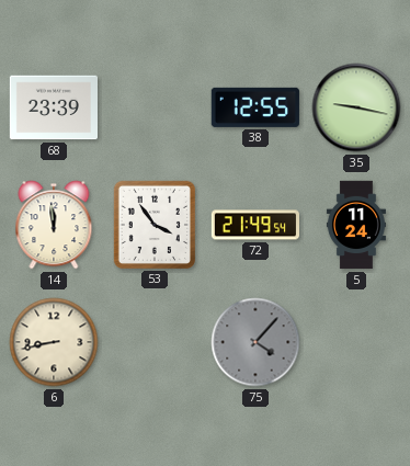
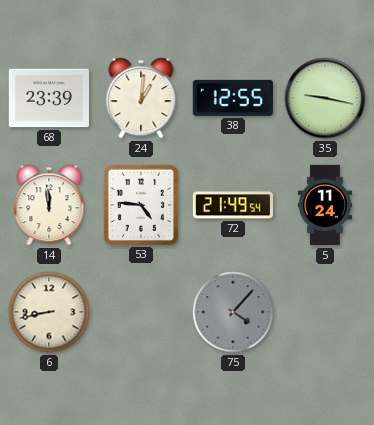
24: none -> 1:01 (141, 98)
53: 3:54 -> 4:46 (141, 204)
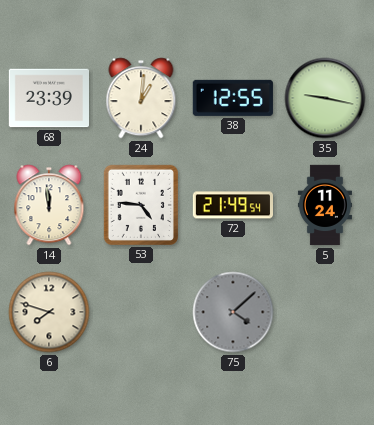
6: 8:43 -> 7:48 (49, 312)
75: 4:07 -> 4:08 (233, 312)
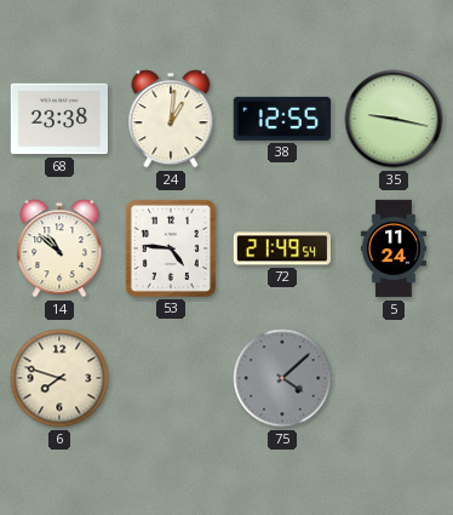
68: 23:39 -> 23:38 (58, 119)
14: 11:59 -> 10:52 (59, 248)
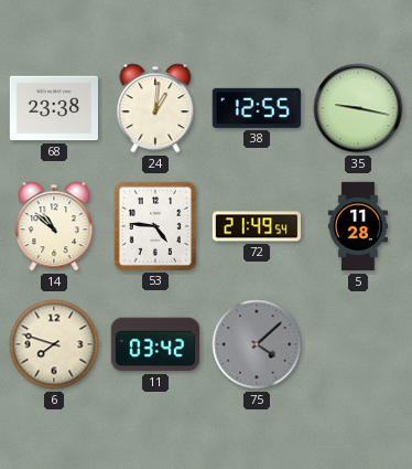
5: 11:24 -> 11:28 (358, 226)
11: none -> 03:42 (154, 344)
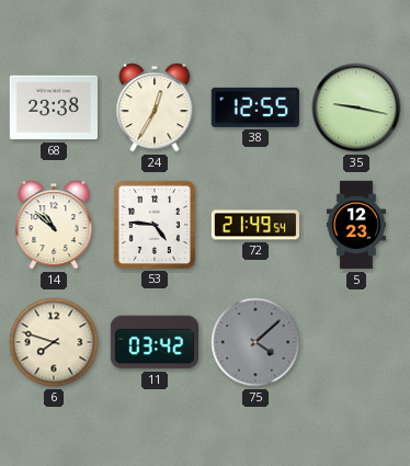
24: 1:01 -> 12:35 (155, 107)
5: 11:28 -> 12:23 (356, 225)
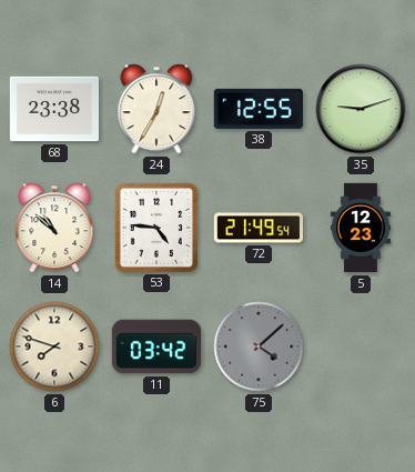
35: 9:17 -> 9:12 (361, 109)
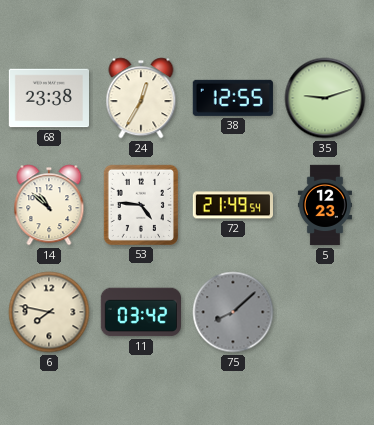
6: 7:48 -> 7:47 (49, 312)
75: 4:08 -> 8:08 (233, 312)
